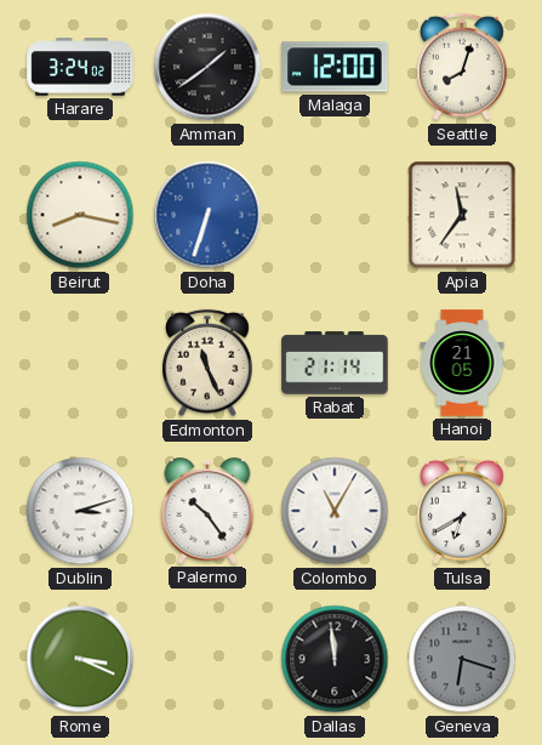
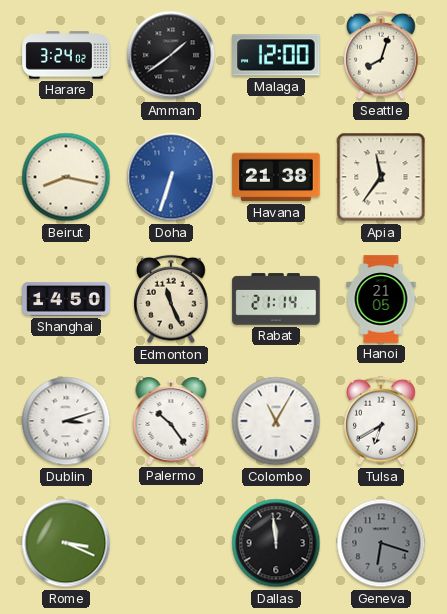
Havana: none -> 21:38 (276, 177)
Shanghai: none -> 14:50 (66, 299)
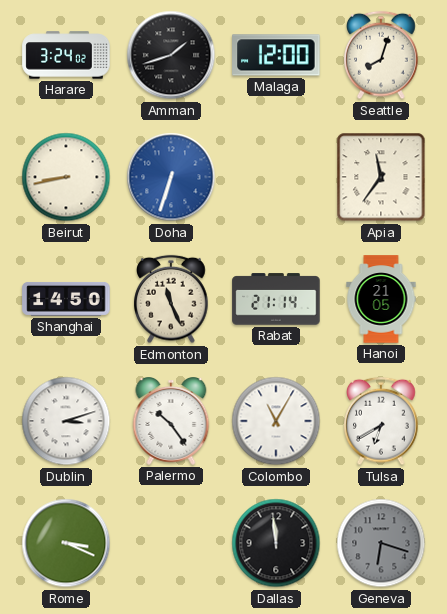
Amman: 1:39 -> 1:42 (171, 55)
Beirut: 8:17 -> 8:43 (66, 177)
Havana: 21:38 -> none (276, 177)
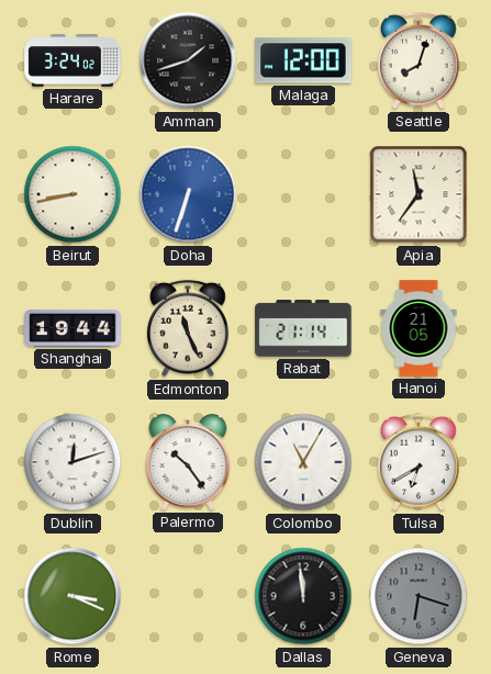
Shanghai: 14:50 -> 19:44 (72, 328)
Dublin: 3:12 -> 12:12 (72, 462)
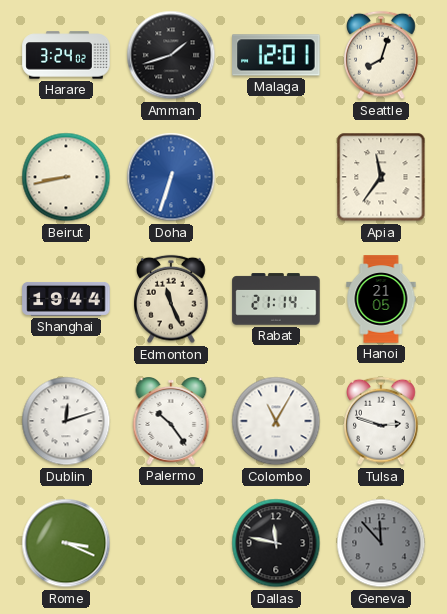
Malaga: 12:00 -> 12:01 (276, 55)
Tulsa: 6:40 -> 2:48 (381, 421)
Dallas: 11:59 -> 11:47 (276, 543)
Geneva: 6:18 -> 11:53 (381, 543)
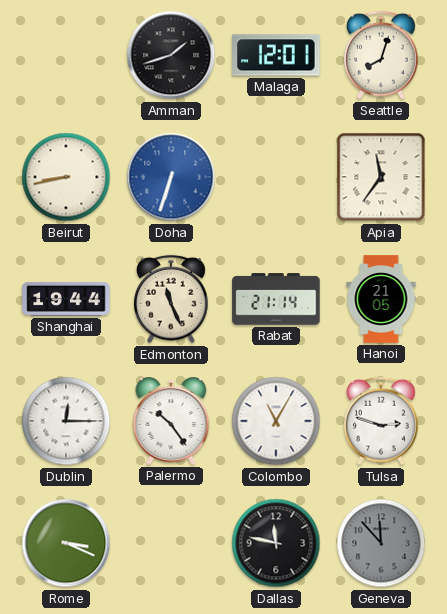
Harare: 3:24 -> none (66, 55)
Dublin: 12:12 -> 12:15 (66, 421)
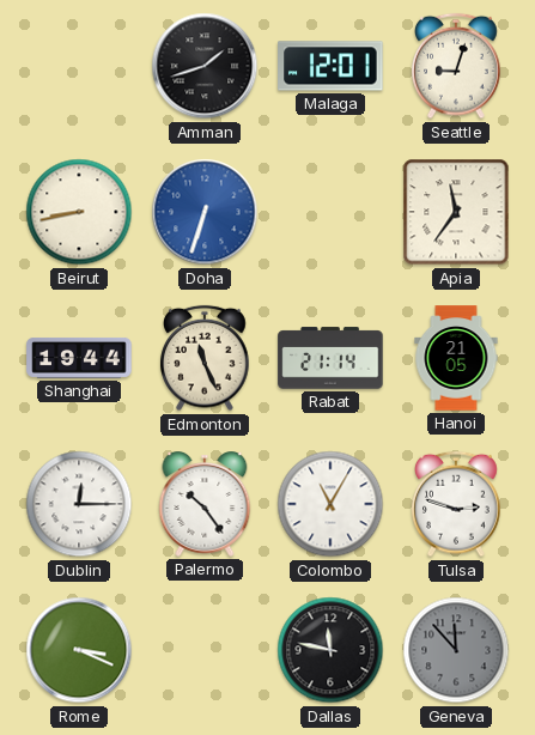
Seattle: 8:03 -> 9:03 (456, 66)
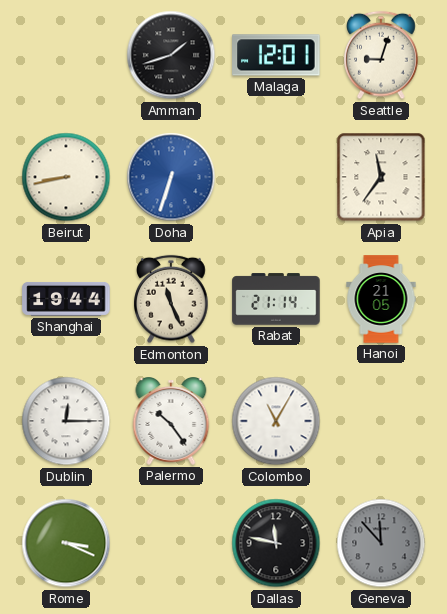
Tulsa: 2:48 -> none (456, 504)
